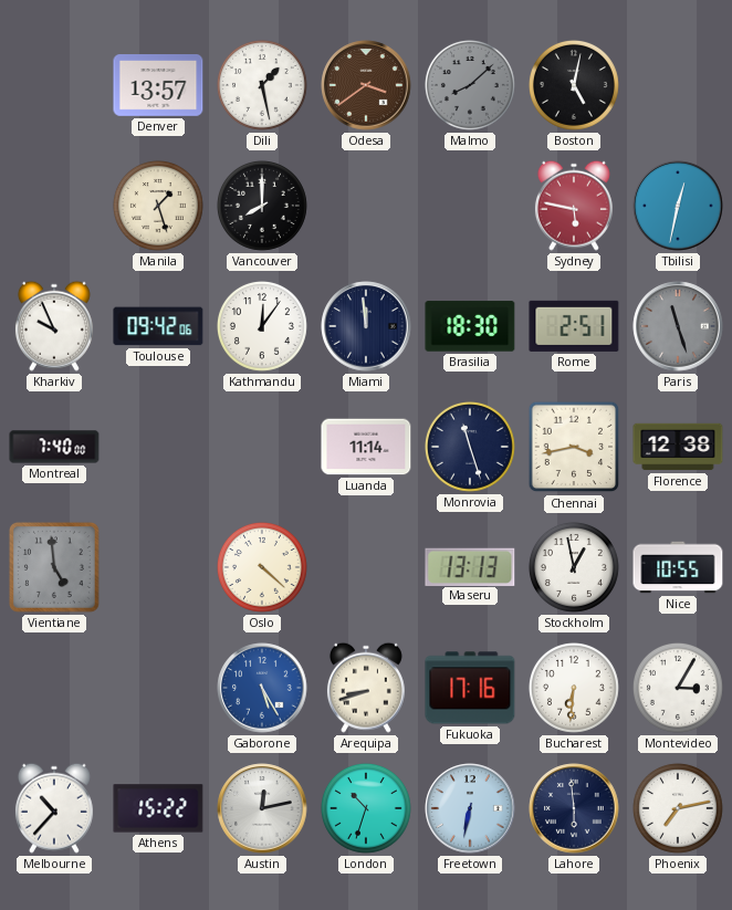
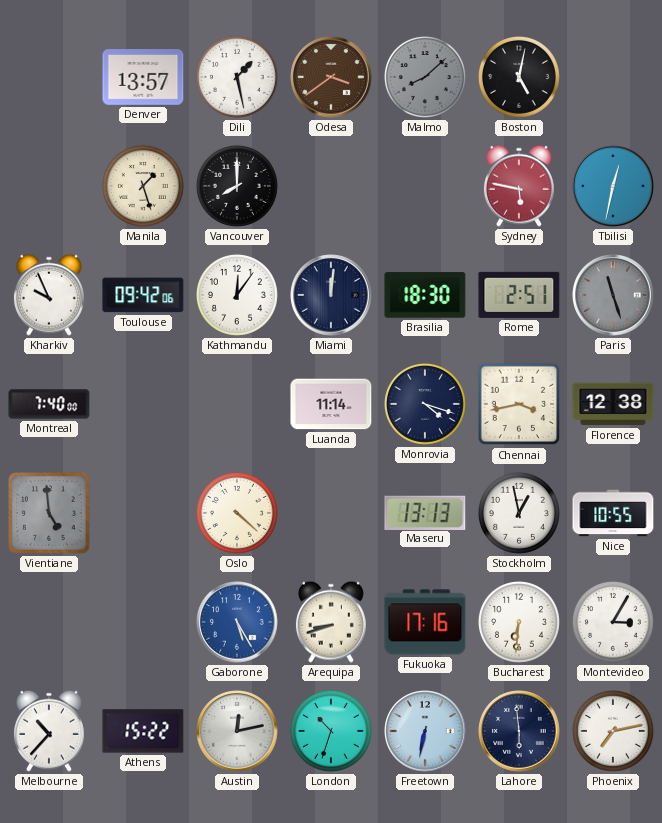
Miami: 11:59 -> 12:01 (331, 295)
Monrovia: 11:27 -> 4:18 (425, 404)
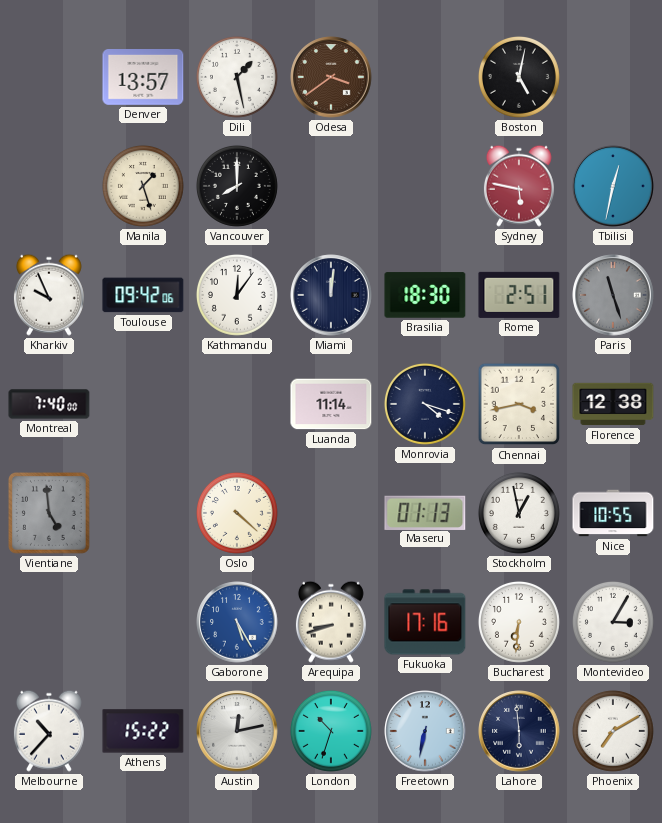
Malmo: 8:08 -> none (425, 77)
Maseru: 13:13 -> 01:13 (425, 512)
Phoenix: 7:13 -> 7:10 (613, 731)
